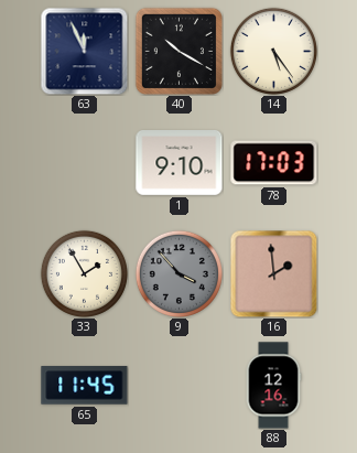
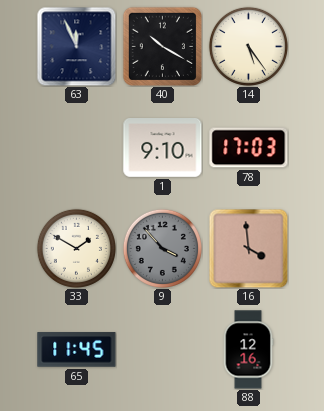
33: 1:55 -> 1:50 (76, 248)
16: 1:59 -> 3:59 (248, 248)
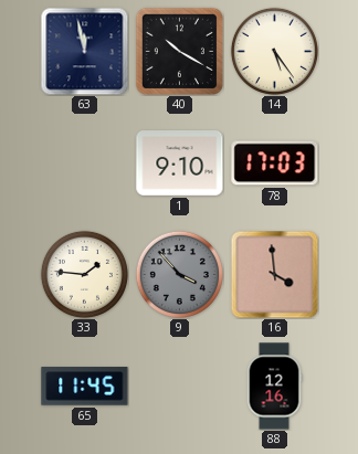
63: 11:56 -> 11:58 (84, 51)
33: 1:50 -> 1:46 (84, 274)
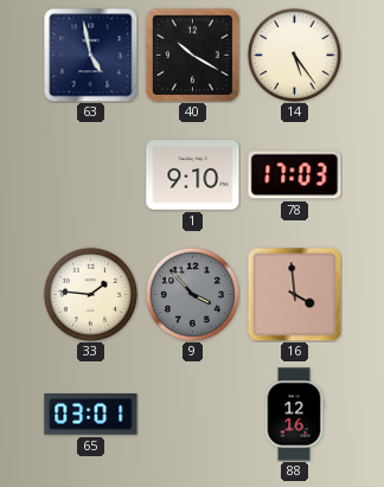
63: 11:58 -> 4:58 (90, 55)
65: 11:45 -> 03:01 (91, 415)
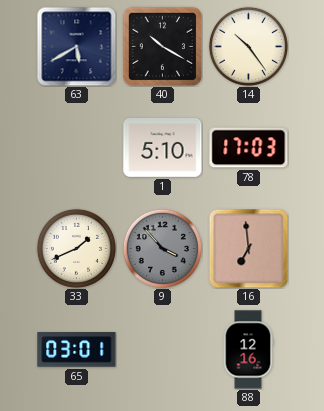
63: 4:58 -> 5:40 (76, 46)
14: 5:24 -> 10:24 (248, 46)
1: 9:10 -> 5:10 (163, 148)
33: 1:46 -> 1:41 (76, 248)
16: 3:59 -> 6:59 (248, 248)
